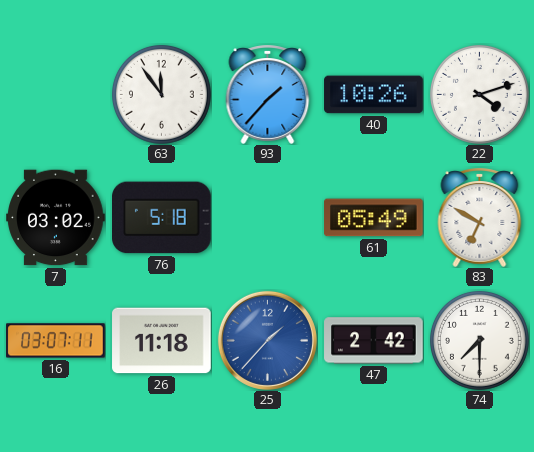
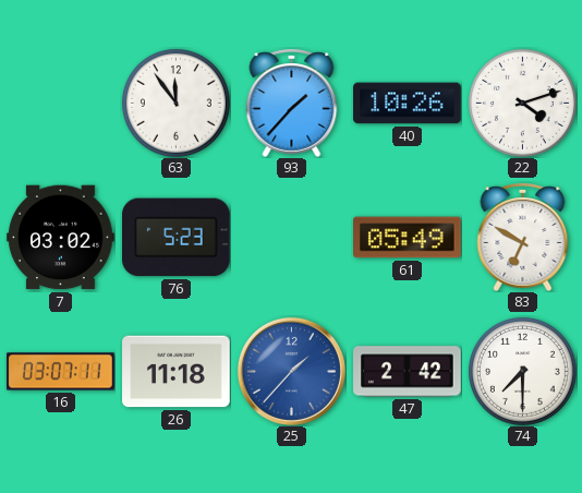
76: 5:18 -> 5:23 (177, 238)
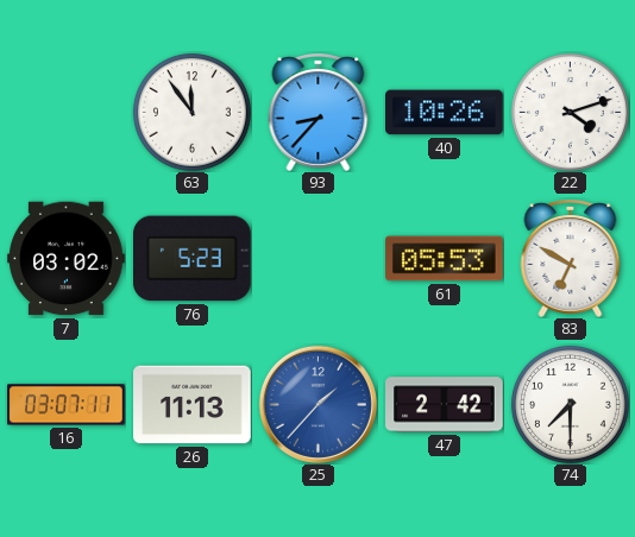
93: 1:37 -> 8:37 (319, 112)
61: 05:49 -> 05:53 (445, 259)
26: 11:18 -> 11:13 (193, 405)
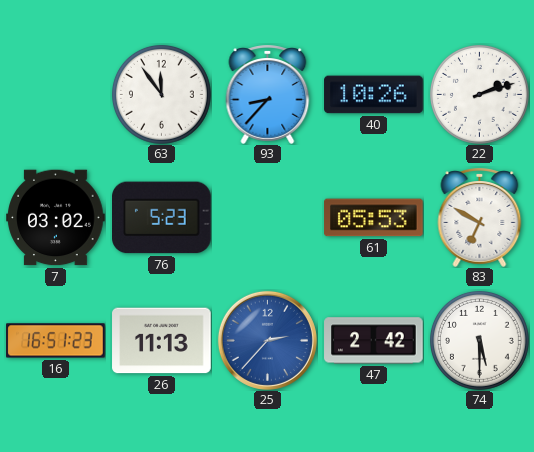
22: 4:12 -> 2:12 (479, 94)
16: 03:07 -> 16:51 (56, 341)
25: 1:37 -> 2:37 (267, 340)
74: 7:30 -> 5:30 (479, 340)
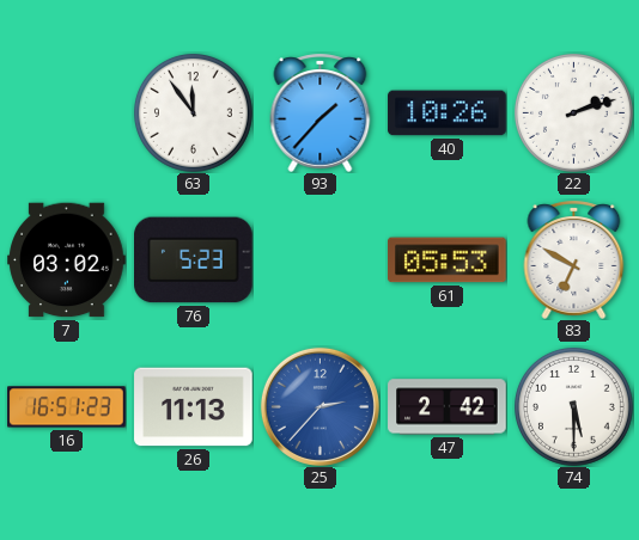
93: 8:37 -> 1:37 (321, 112)
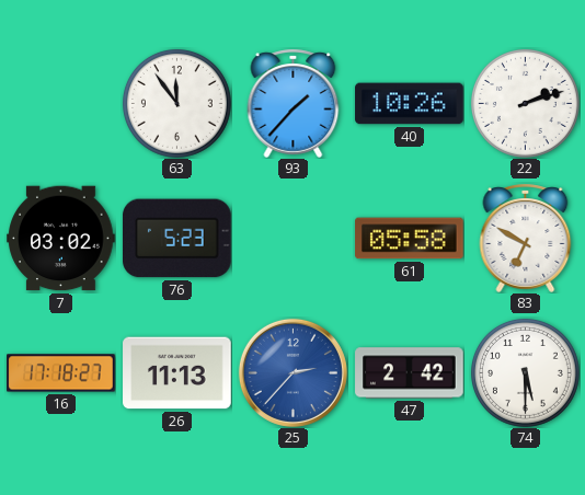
61: 05:53 -> 05:58 (410, 239)
16: 16:51 -> 17:18 (61, 373)
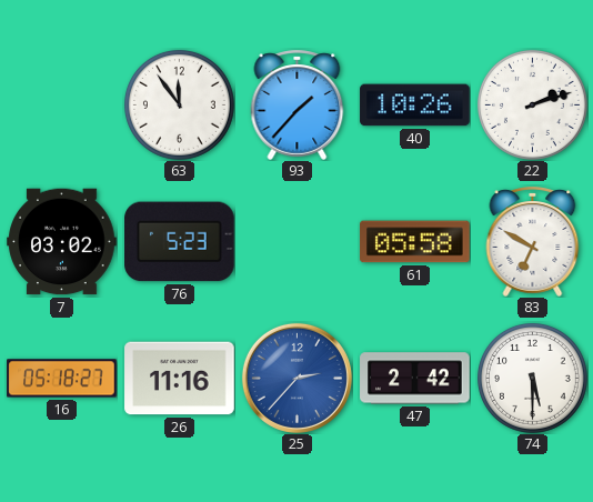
16: 17:18 -> 05:18 (62, 379)
26: 11:13 -> 11:16 (180, 379)
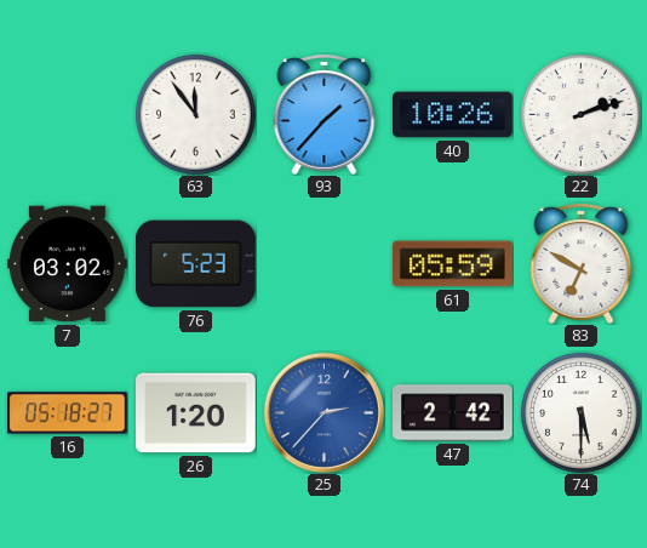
61: 05:58 -> 05:59 (453, 264)
26: 11:16 -> 1:20 (196, 413)
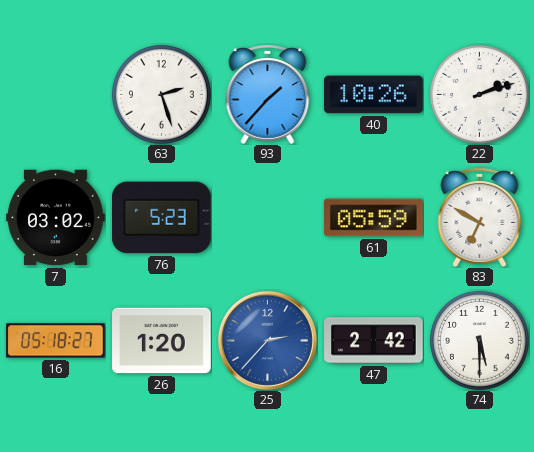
63: 11:54 -> 2:27 (161, 94)
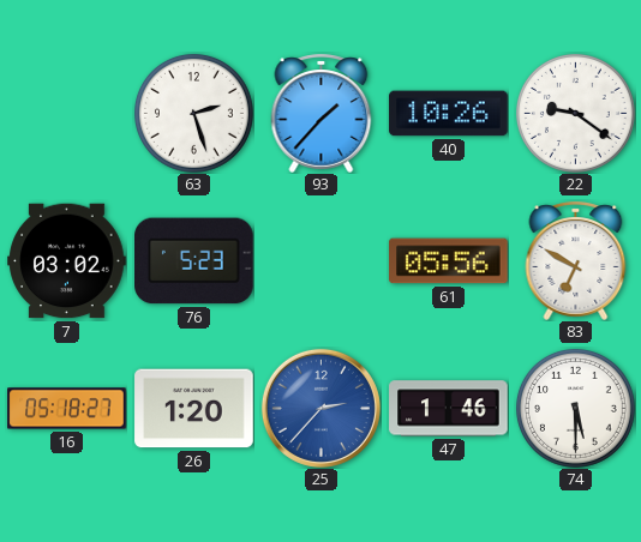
22: 2:12 -> 9:21 (575, 113)
61: 05:59 -> 05:56 (449, 261)
47: 2:42 -> 1:46 (449, 409)
